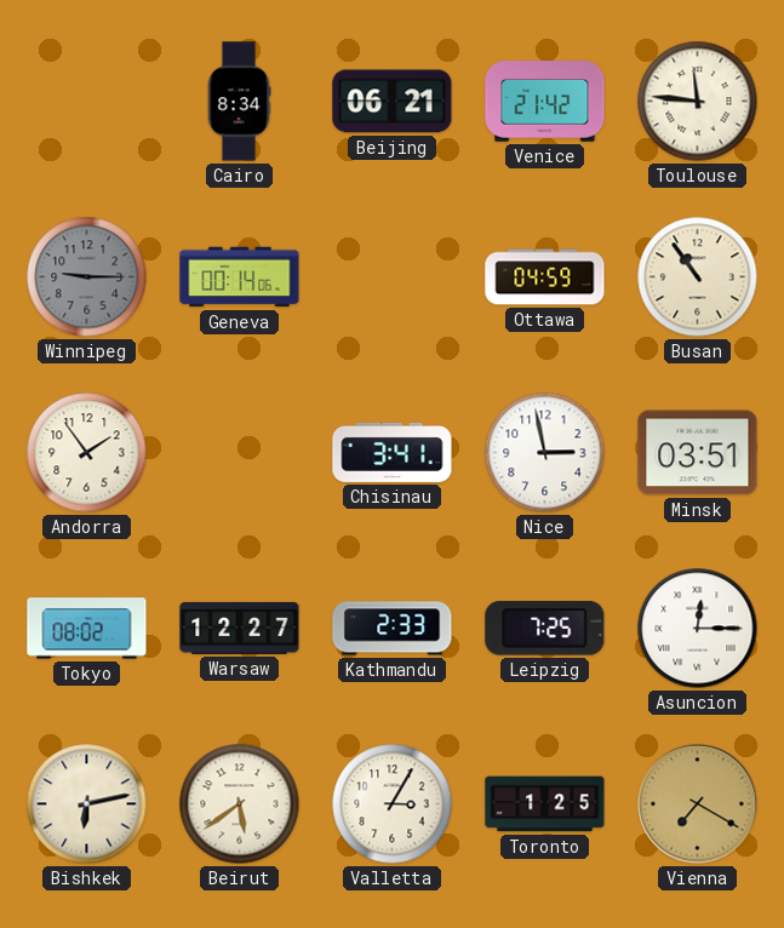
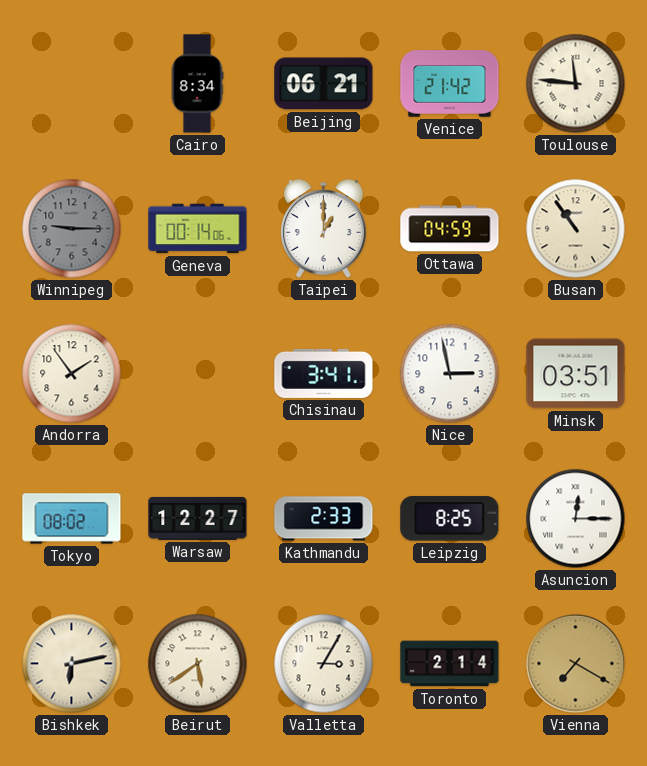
Taipei: none -> 1:00 (324, 229)
Leipzig: 7:25 -> 8:25 (450, 519)
Toronto: 1:25 -> 2:14 (450, 664)
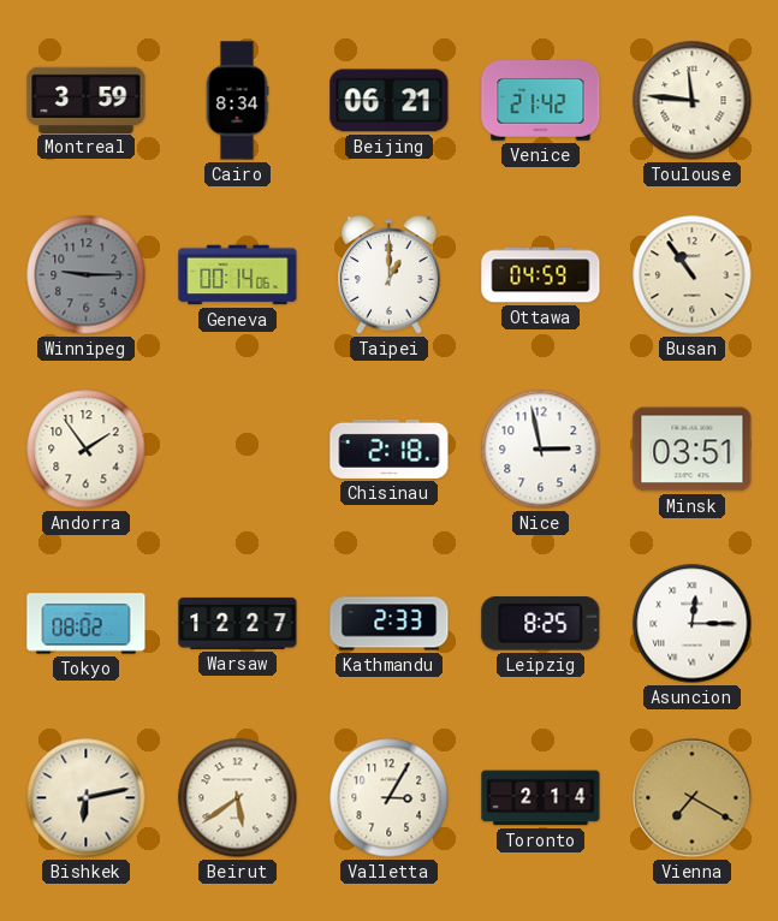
Montreal: none -> 3:59 (87, 100)
Chisinau: 3:41 -> 2:18 (390, 448)
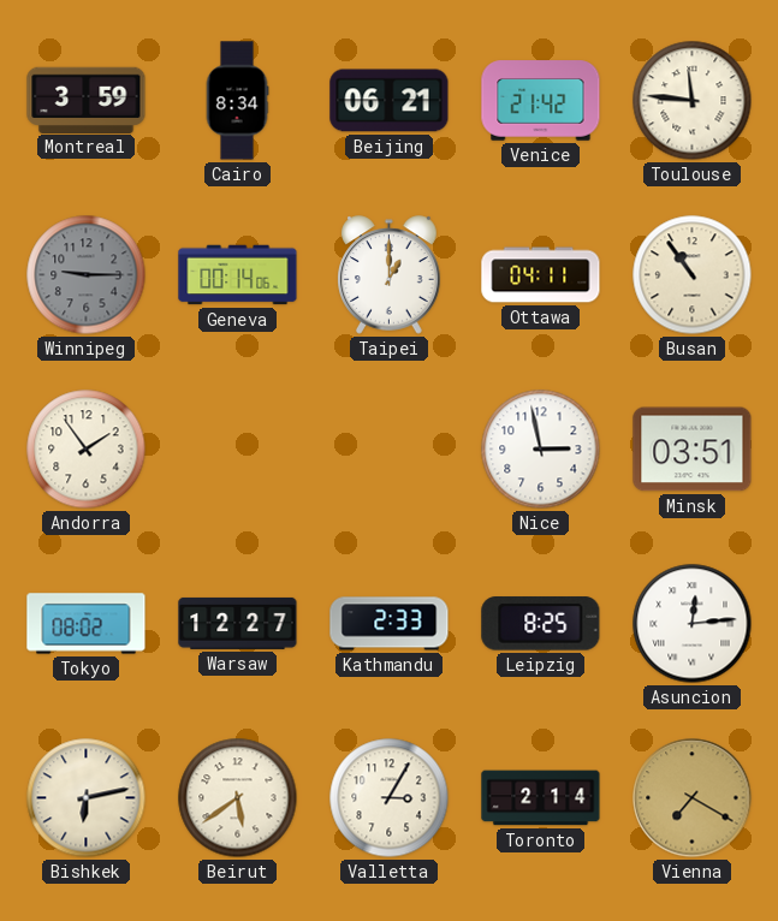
Ottawa: 04:59 -> 04:11 (541, 275)
Chisinau: 2:18 -> none (390, 448)
Asuncion: 12:15 -> 12:14 (693, 624)
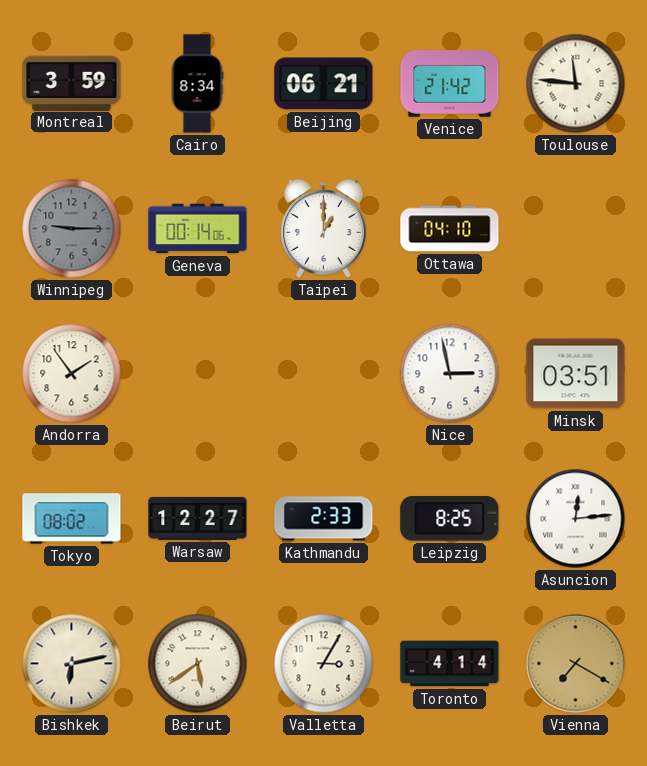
Ottawa: 04:11 -> 04:10 (450, 229)
Busan: 10:54 -> none (693, 275)
Toronto: 2:14 -> 4:14 (450, 664)
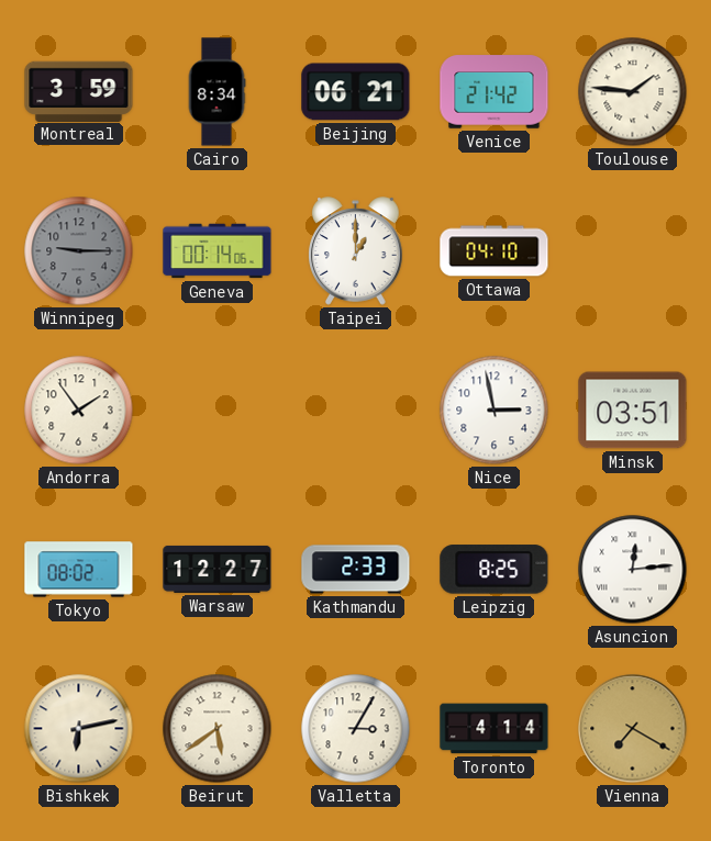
Toulouse: 11:46 -> 1:46 (633, 92)
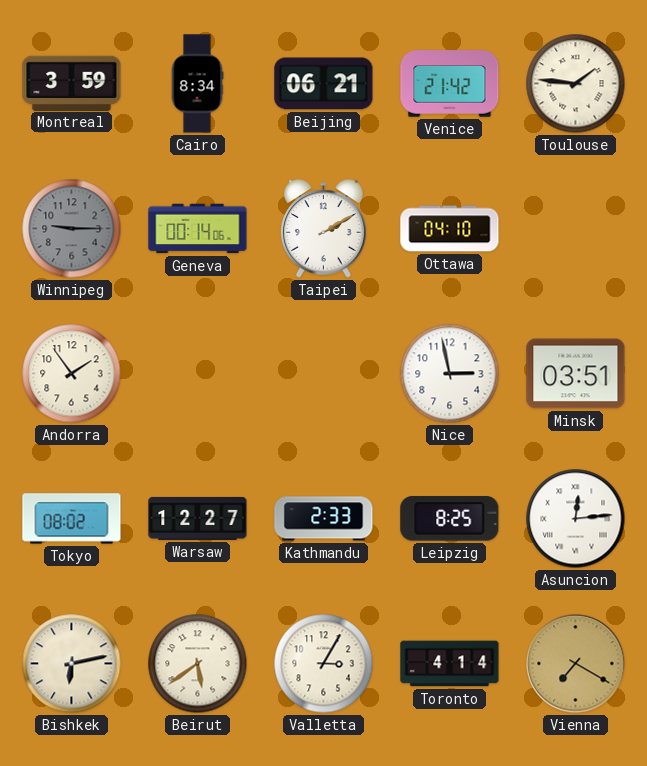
Taipei: 1:00 -> 2:10 (324, 229)
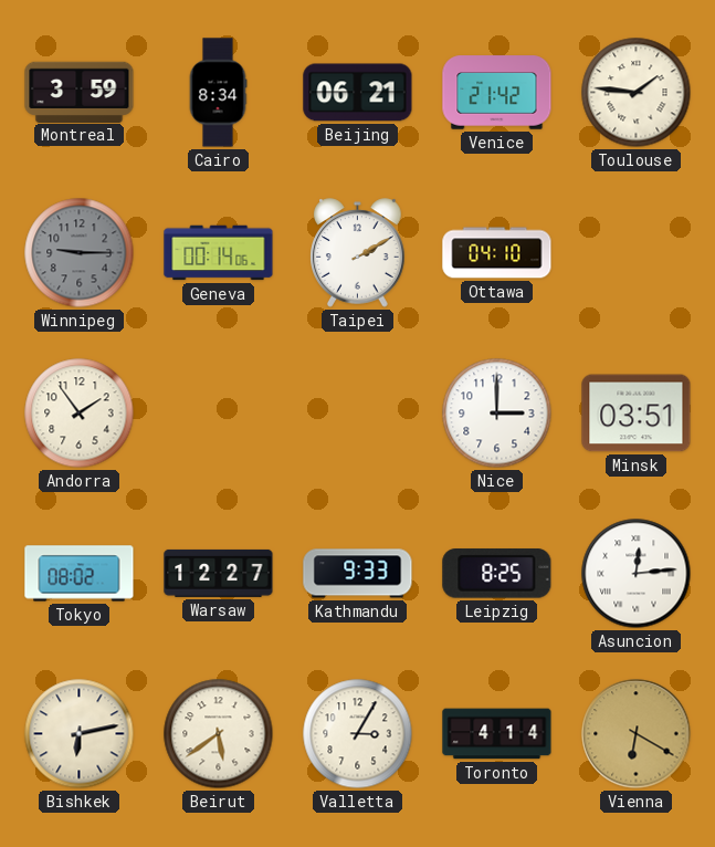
Nice: 2:58 -> 3:00 (497, 414)
Kathmandu: 2:33 -> 9:33 (358, 574)
Vienna: 7:20 -> 6:20 (637, 734)
